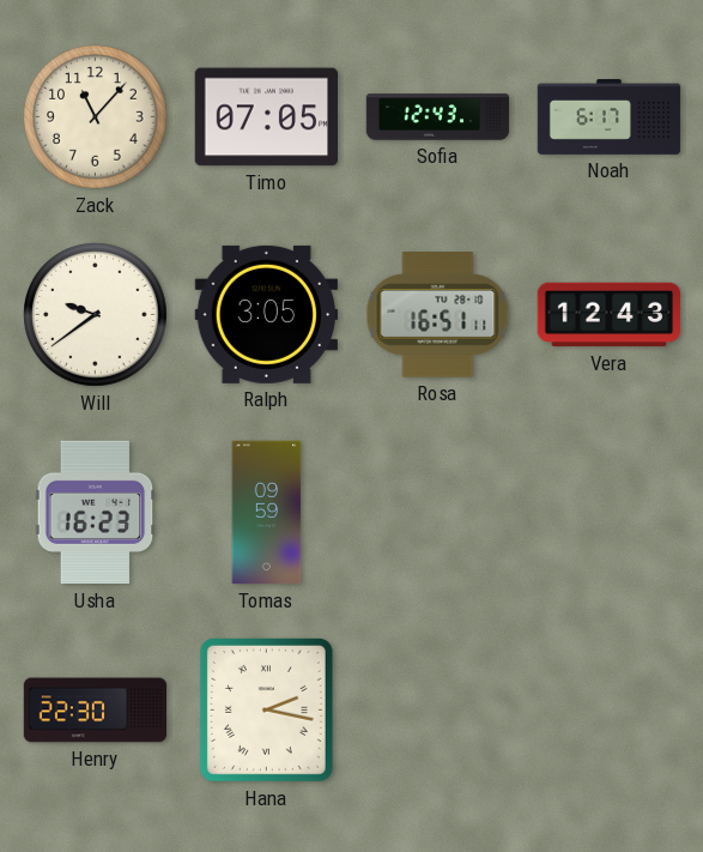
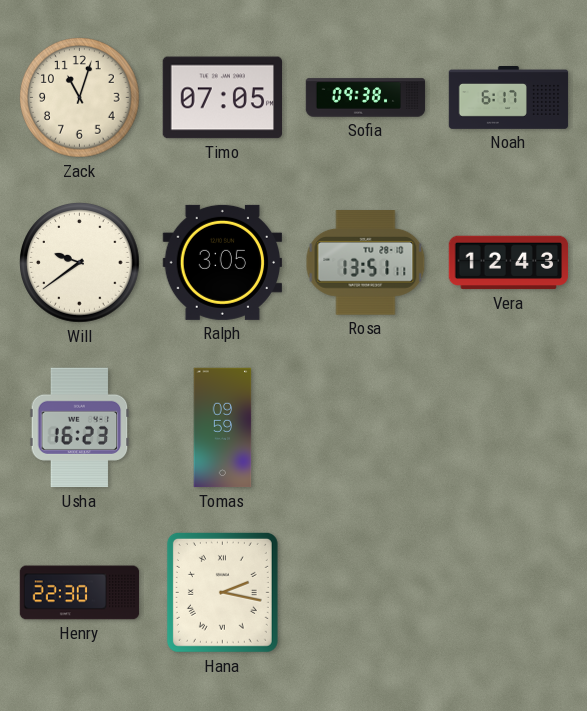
Zack: 11:07 -> 11:03 (80, 98)
Sofia: 12:43 -> 09:38 (366, 98)
Rosa: 16:51 -> 13:51 (366, 263)
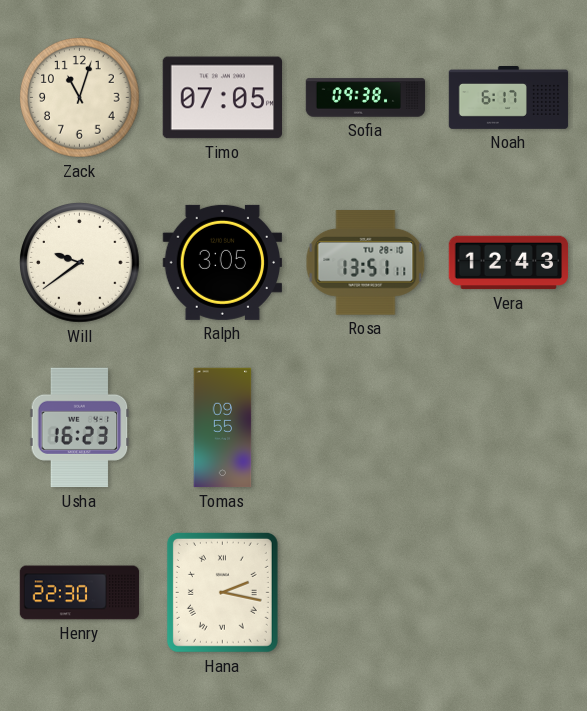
Tomas: 09:59 -> 09:55 (223, 428)
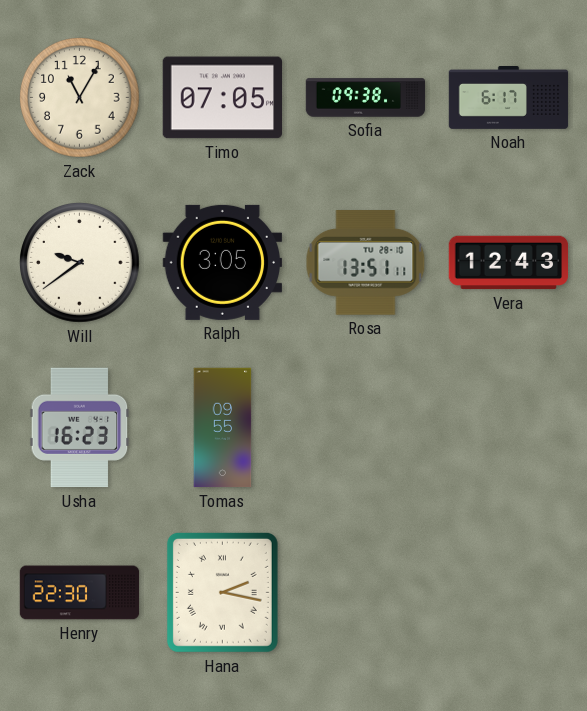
Zack: 11:03 -> 11:05 (80, 98)
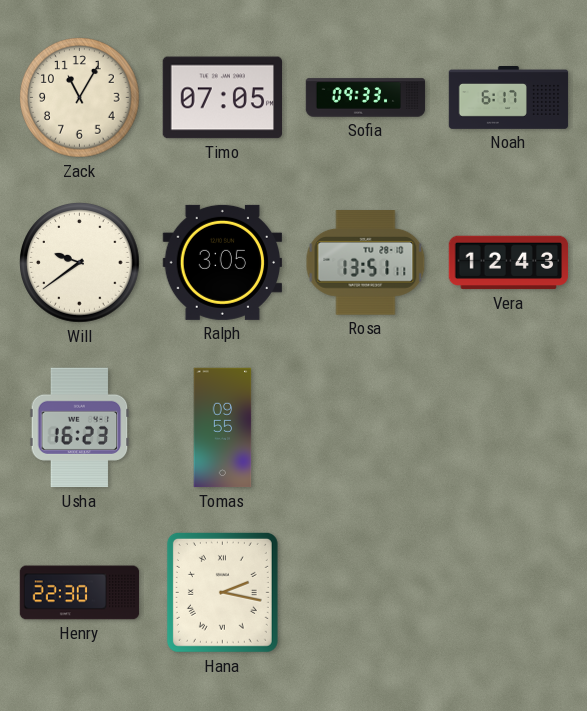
Sofia: 09:38 -> 09:33 (366, 98)
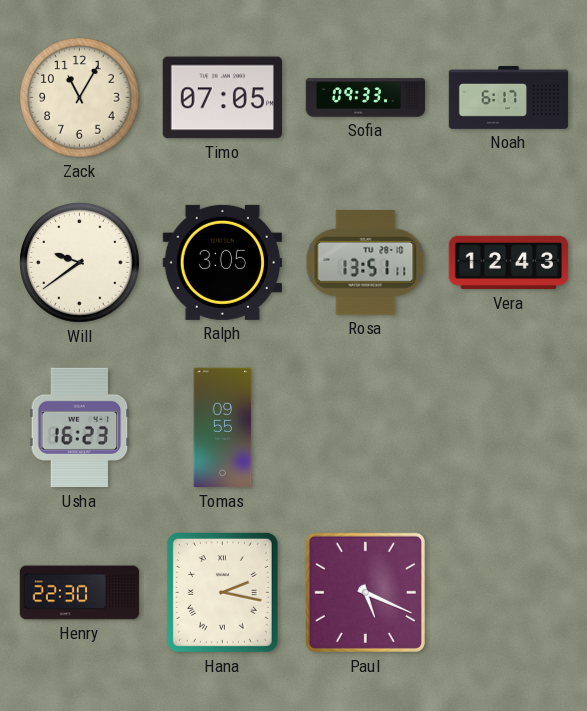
Paul: none -> 5:19 (365, 592)
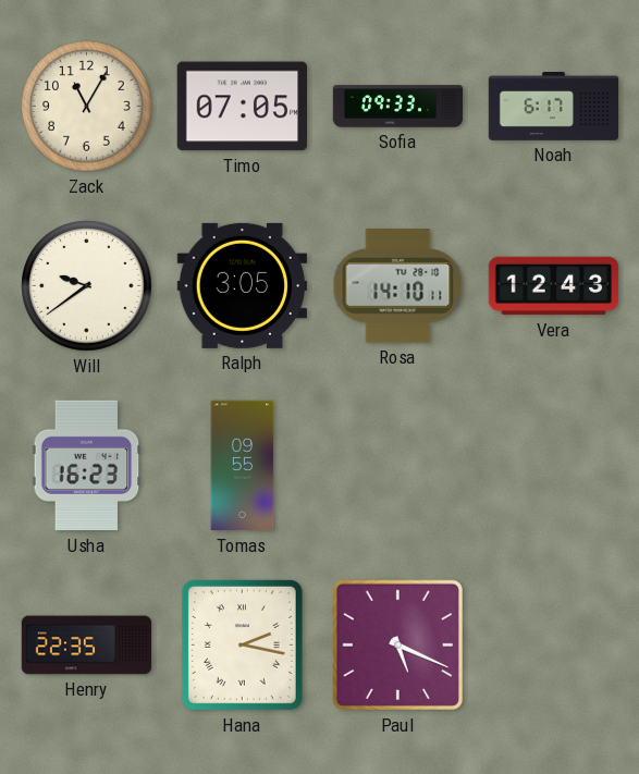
Rosa: 13:51 -> 14:10 (398, 286)
Henry: 22:30 -> 22:35 (87, 646)
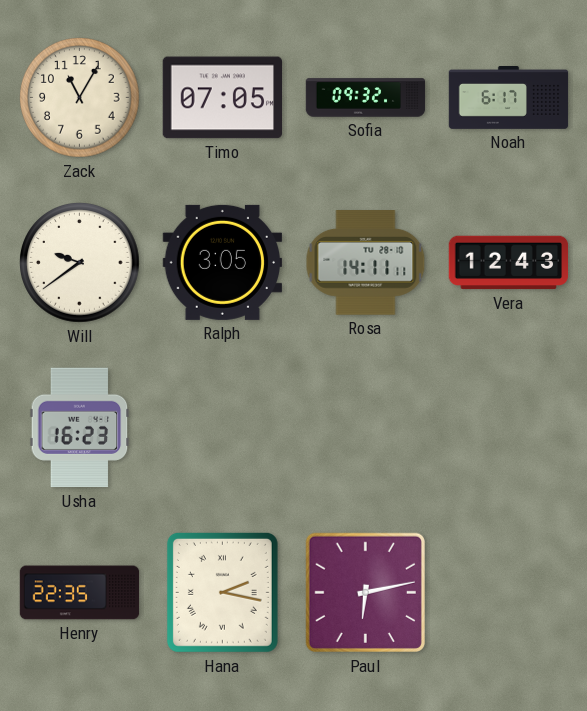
Sofia: 09:33 -> 09:32 (366, 98)
Rosa: 14:10 -> 14:11 (366, 263)
Tomas: 09:55 -> none (243, 466)
Paul: 5:19 -> 6:13 (365, 592)
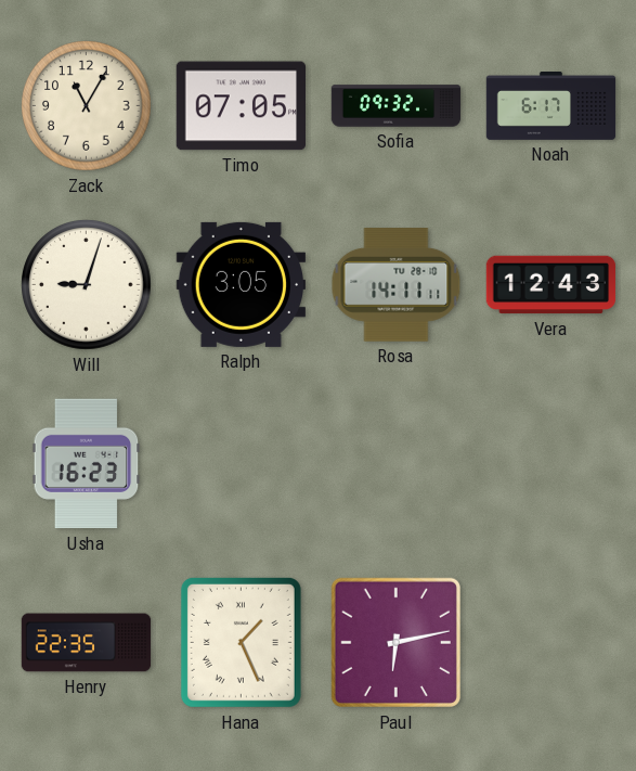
Will: 9:39 -> 9:03 (87, 285)
Hana: 2:17 -> 1:26 (241, 642)
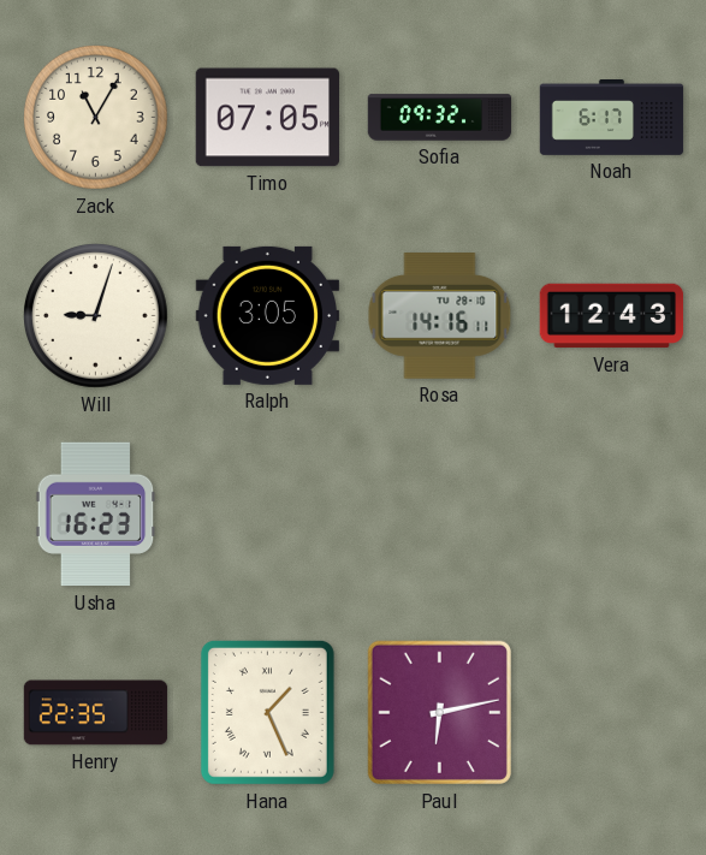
Rosa: 14:11 -> 14:16 (440, 316)
